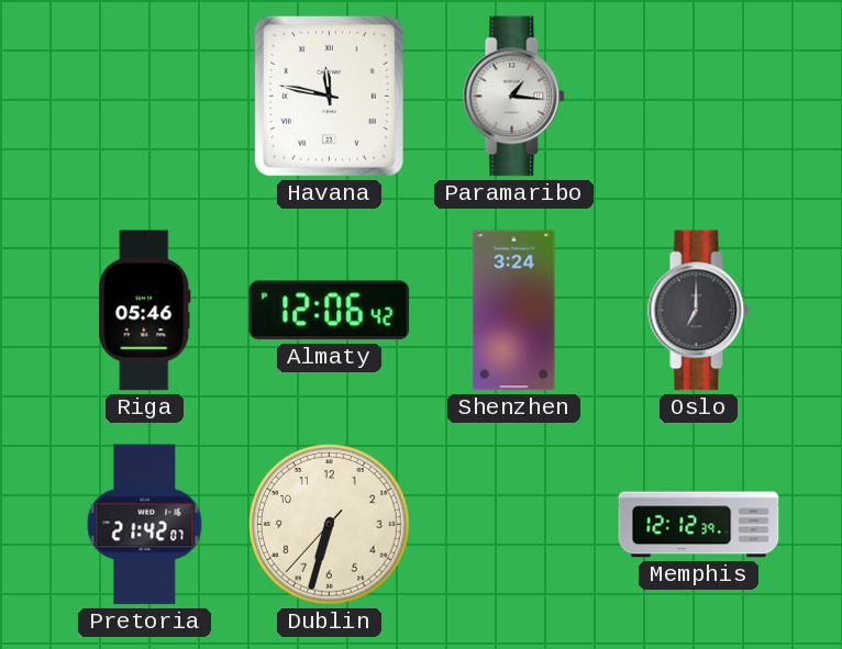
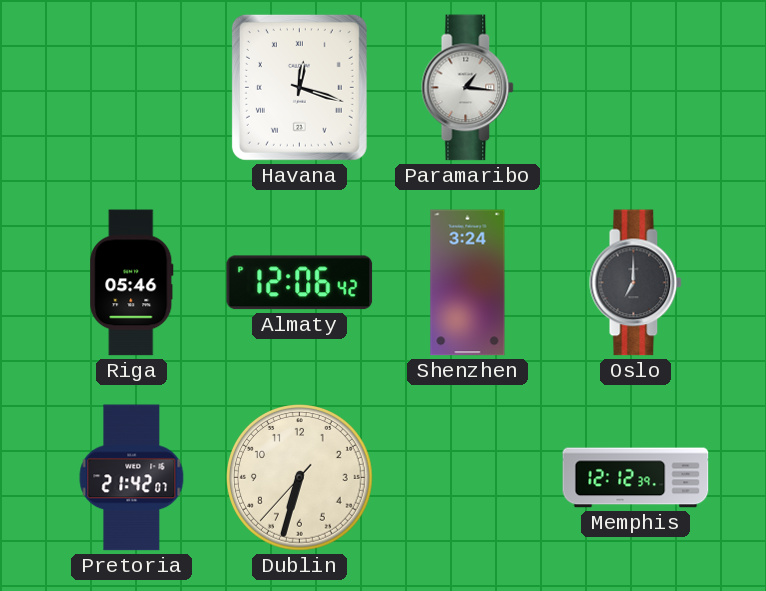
Havana: 11:47 -> 12:18 (299, 87)
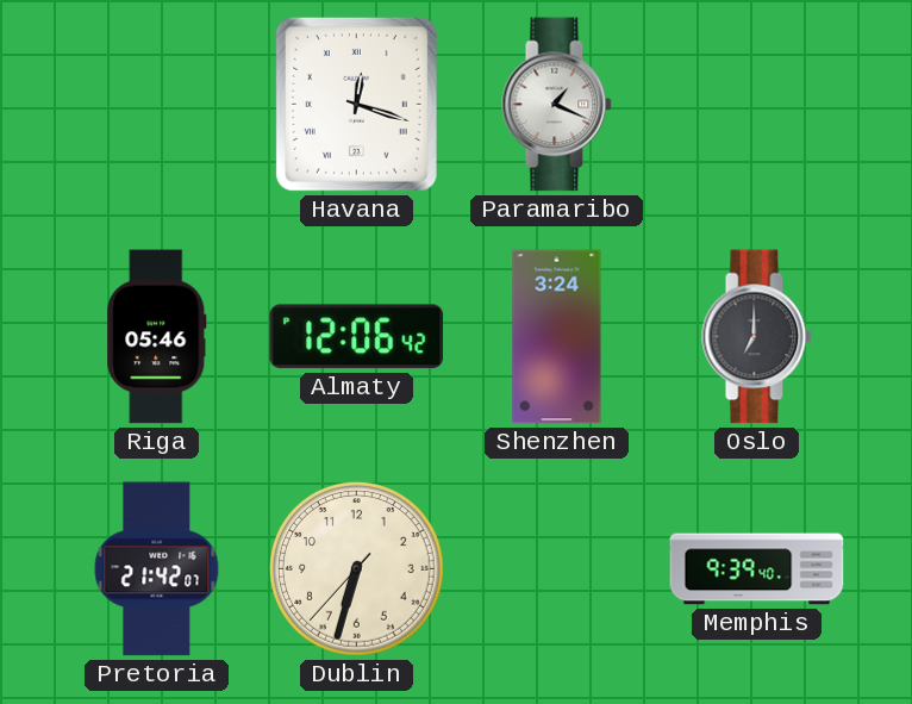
Paramaribo: 1:16 -> 1:19 (557, 105)
Memphis: 12:12 -> 9:39 (757, 569)
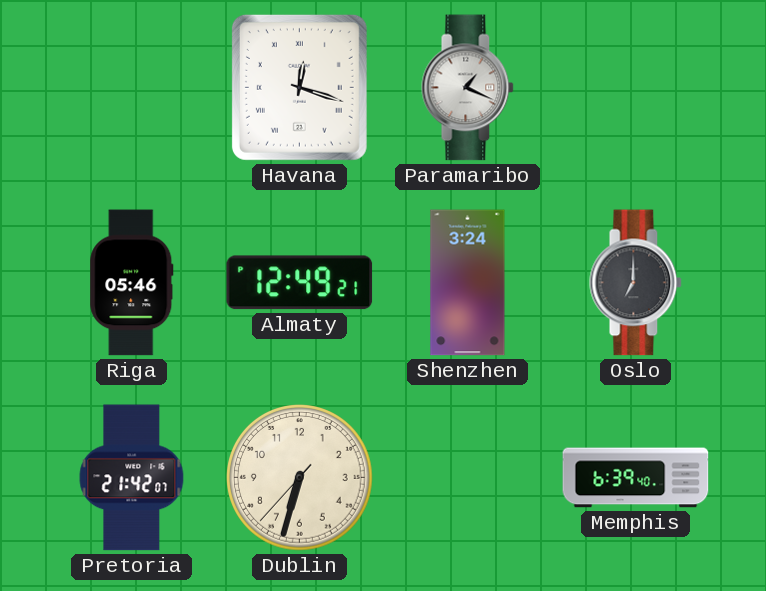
Almaty: 12:06 -> 12:49 (300, 283)
Memphis: 9:39 -> 6:39 (636, 478)
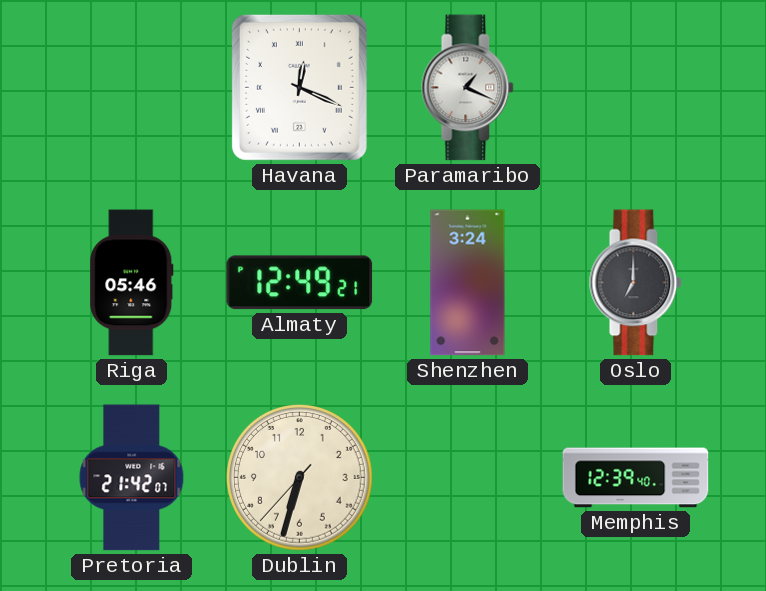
Havana: 12:18 -> 12:19 (299, 87)
Memphis: 6:39 -> 12:39 (636, 478)
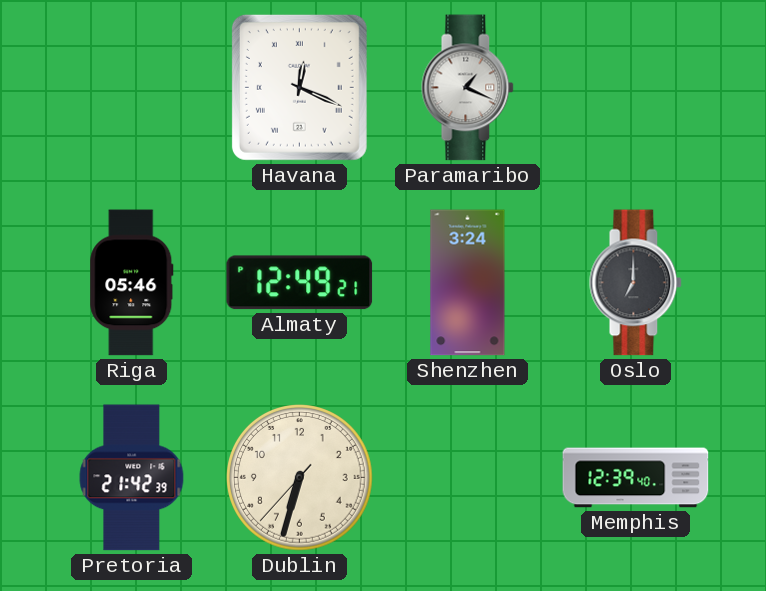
Pretoria: 21:42:07 -> 21:42:39 (132, 478)
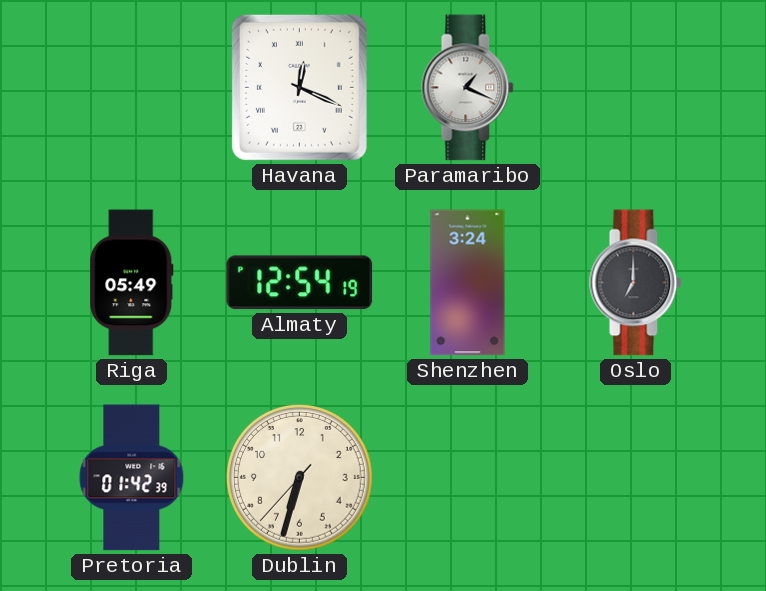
Riga: 05:46 -> 05:49 (132, 283)
Almaty: 12:49 -> 12:54 (300, 283)
Pretoria: 21:42 -> 01:42 (132, 478)
Memphis: 12:39 -> none (636, 478)
